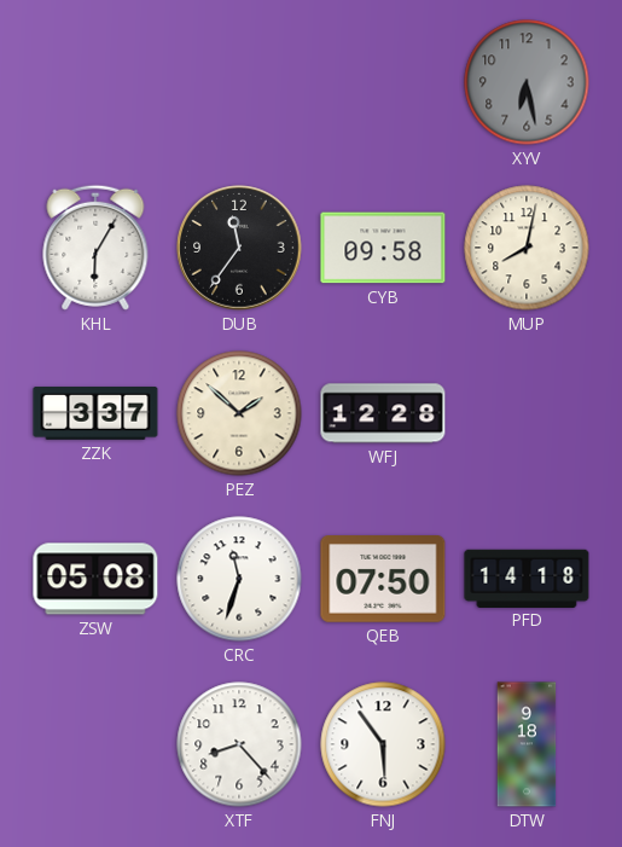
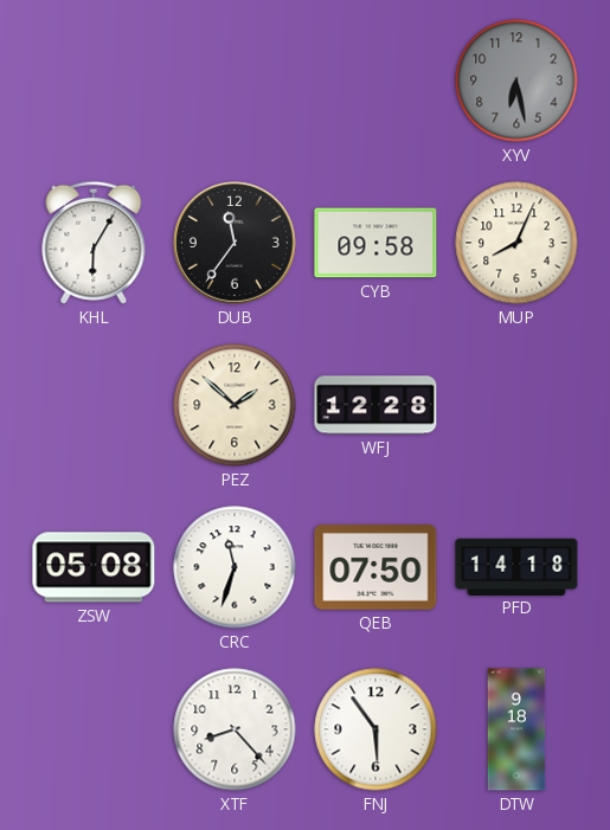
MUP: 8:02 -> 8:04 (516, 243)
ZZK: 3:37 -> none (95, 414)
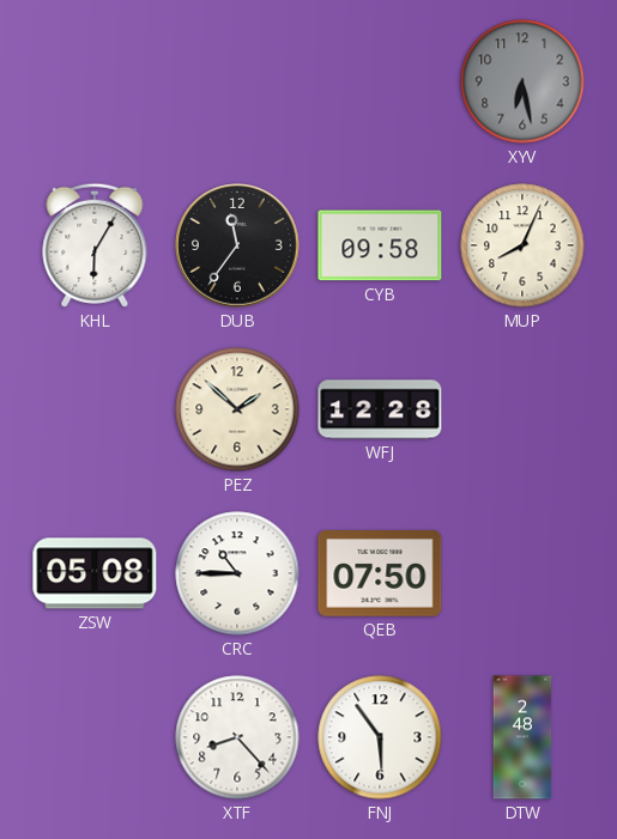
CRC: 11:33 -> 10:45 (237, 573)
PFD: 14:18 -> none (516, 566)
DTW: 9:18 -> 2:48 (522, 737)
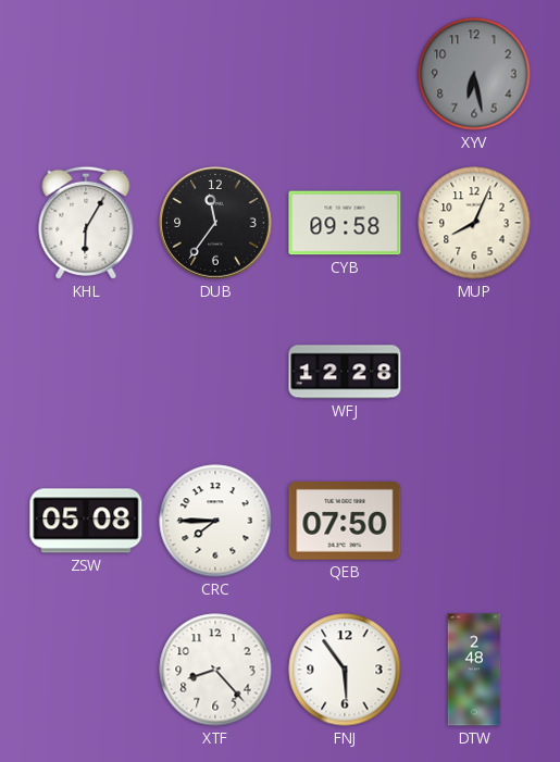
PEZ: 1:52 -> none (237, 409)
CRC: 10:45 -> 7:45 (215, 521)
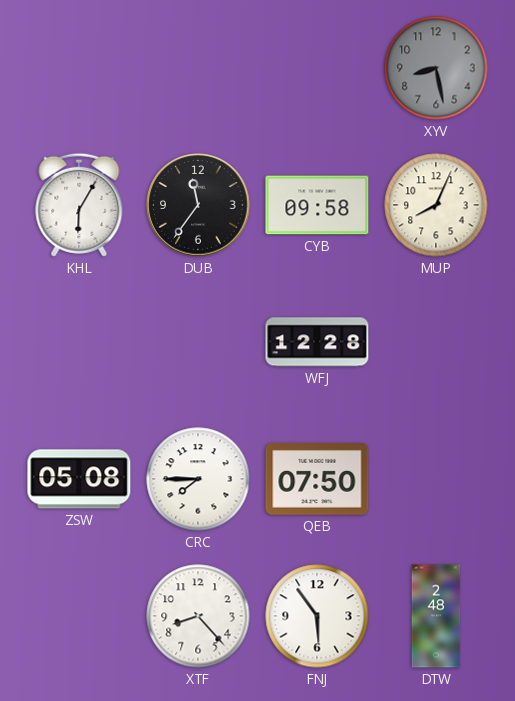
XYV: 6:28 -> 8:28 (436, 68)
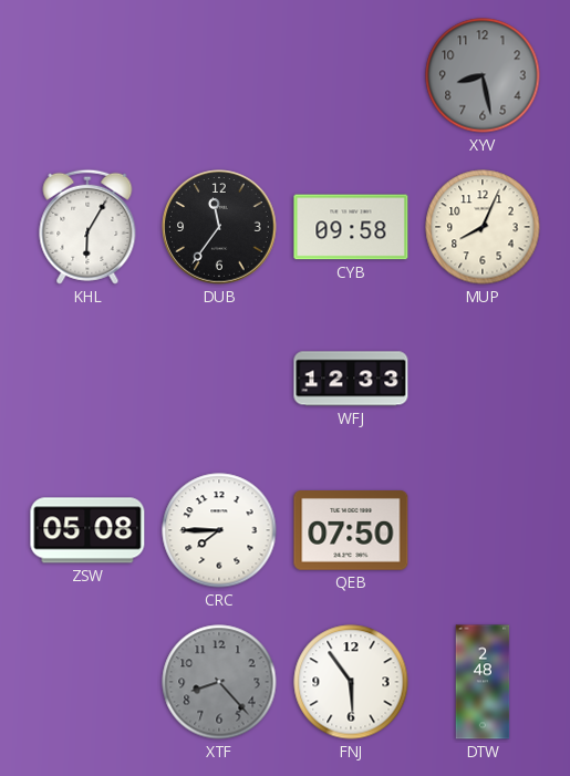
WFJ: 12:28 -> 12:33 (351, 379)
XTF dial: white -> grey (219, 682)
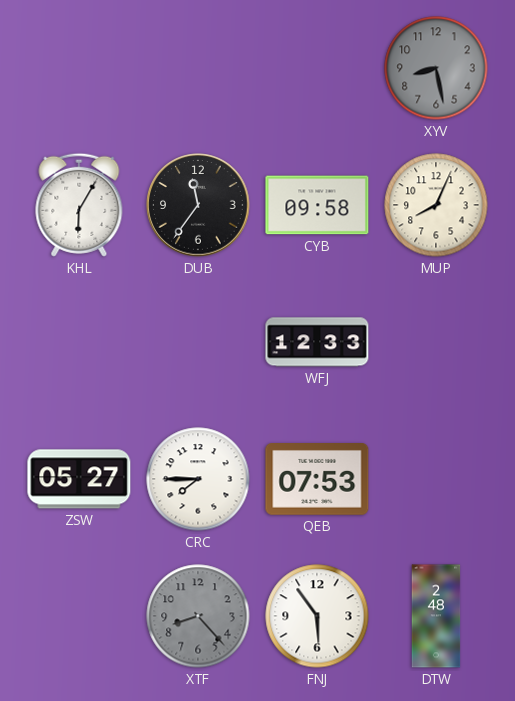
ZSW: 05:08 -> 05:27 (79, 479)
QEB: 07:50 -> 07:53 (317, 480)
